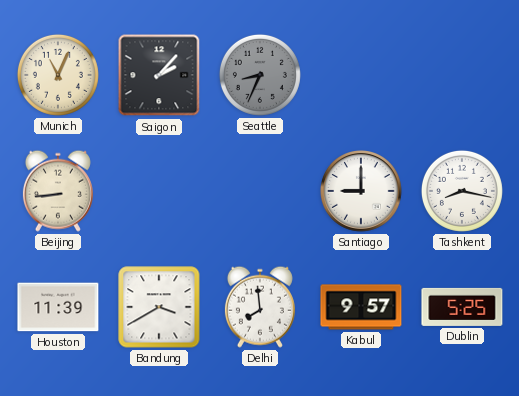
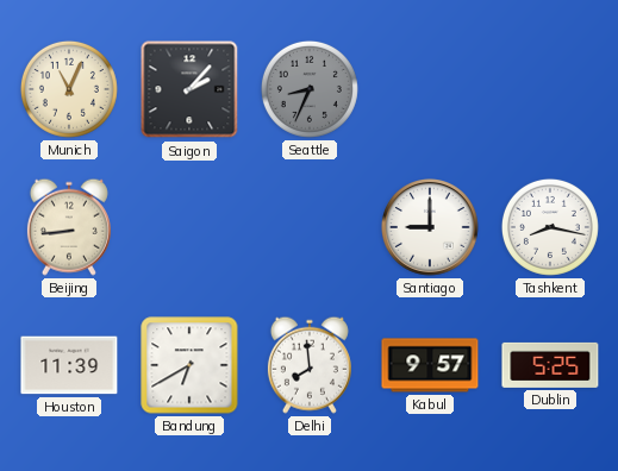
Bandung: 3:40 -> 6:40 (189, 365)
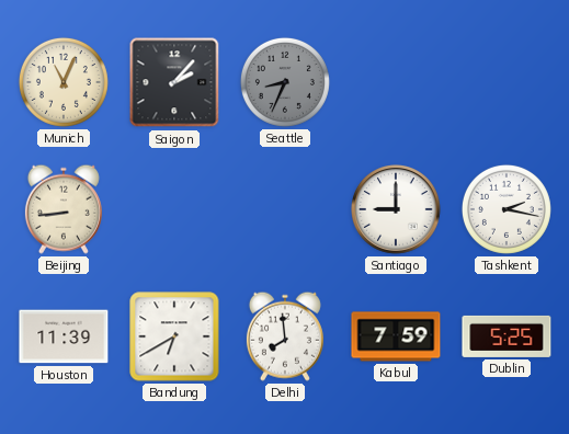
Tashkent: 8:17 -> 2:17 (507, 209)
Kabul: 9:57 -> 7:59 (396, 336)
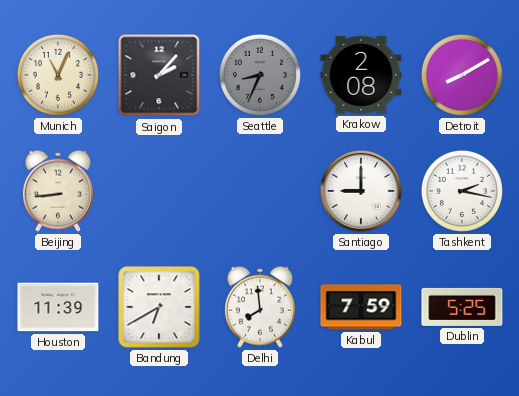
Krakow: none -> 2:08 (361, 75)
Detroit: none -> 8:10 (462, 75)
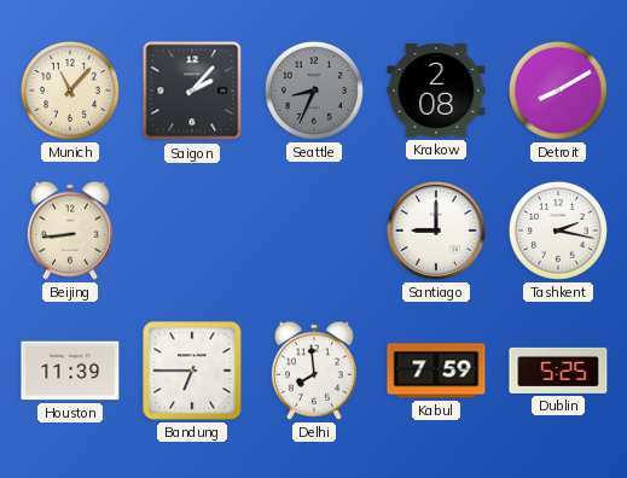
Munich: 11:04 -> 11:07 (70, 91)
Bandung: 6:40 -> 6:45 (192, 371)
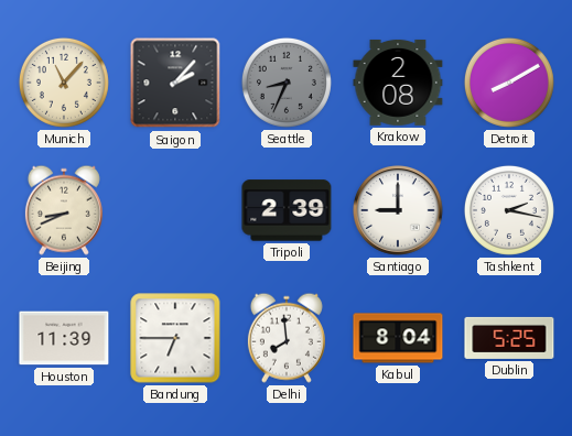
Beijing: 8:44 -> 8:41 (64, 210)
Tripoli: none -> 2:39 (287, 210)
Kabul: 7:59 -> 8:04 (398, 338)
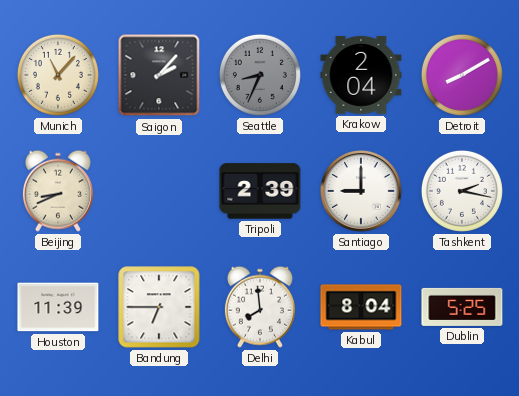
Krakow: 2:08 -> 2:04 (361, 75)
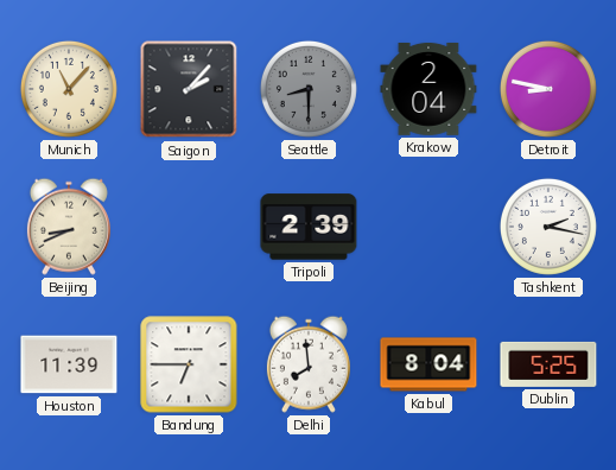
Seattle: 8:34 -> 8:30 (309, 89)
Detroit: 8:10 -> 8:47 (548, 89)
Santiago: 9:00 -> none (362, 192)
